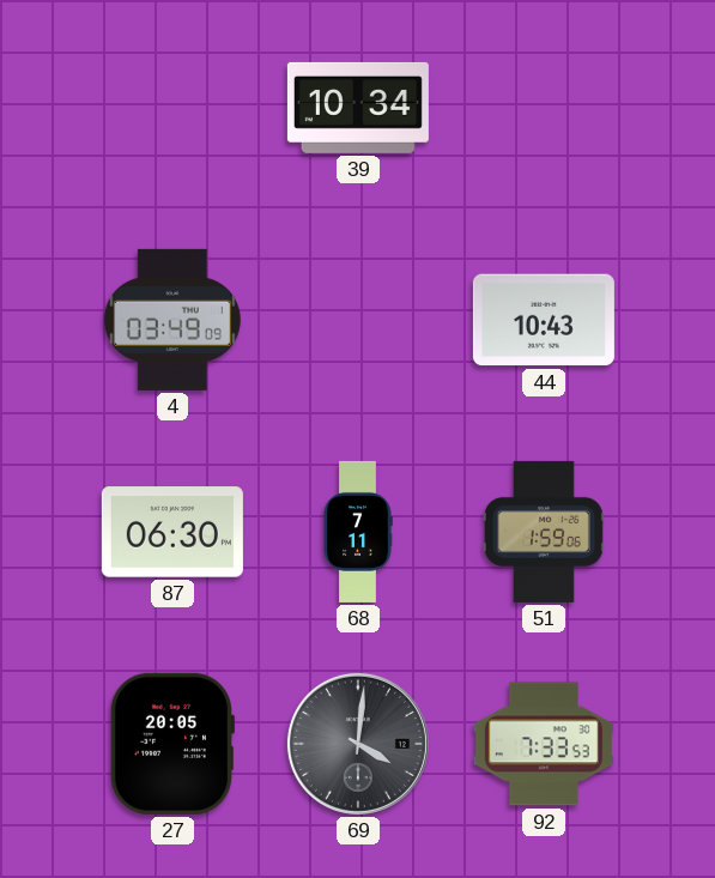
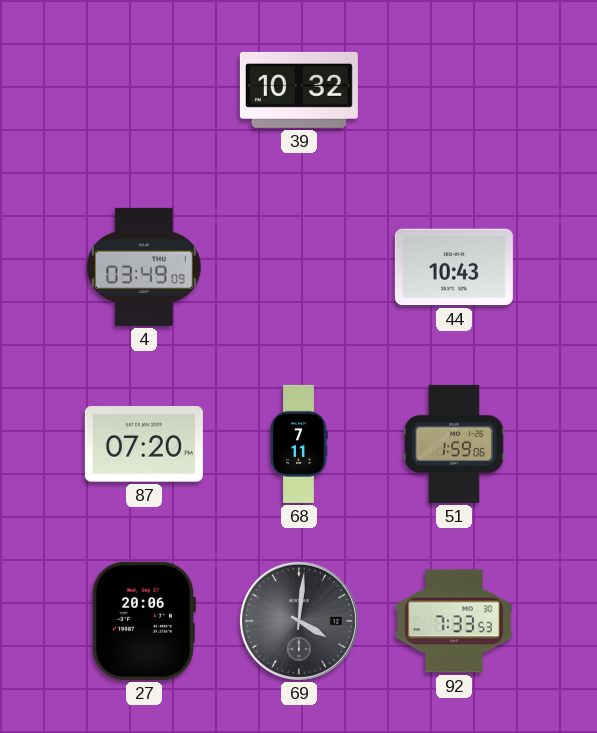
39: 10:34 -> 10:32 (299, 90)
87: 06:30 -> 07:20 (144, 444)
27: 20:05 -> 20:06 (143, 621)
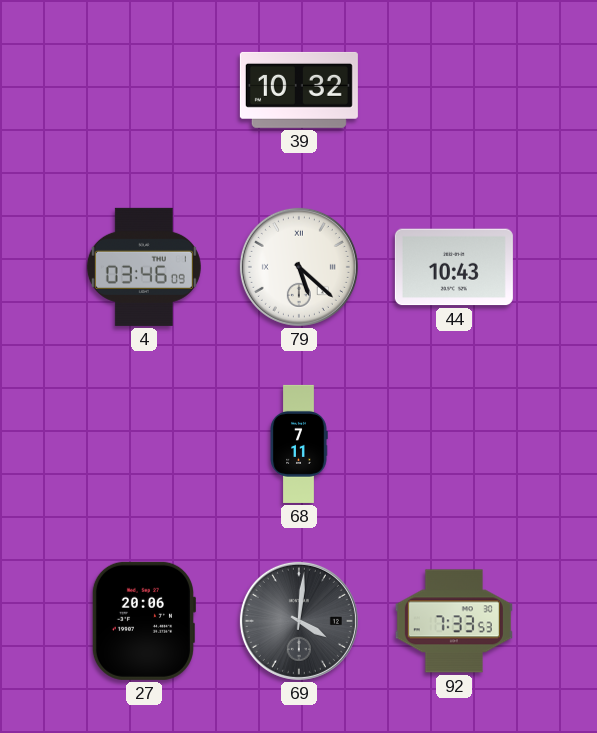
4: 03:49 -> 03:46 (144, 267)
79: none -> 5:22 (299, 267)
87: 07:20 -> none (144, 444)
51: 1:59 -> none (454, 444)
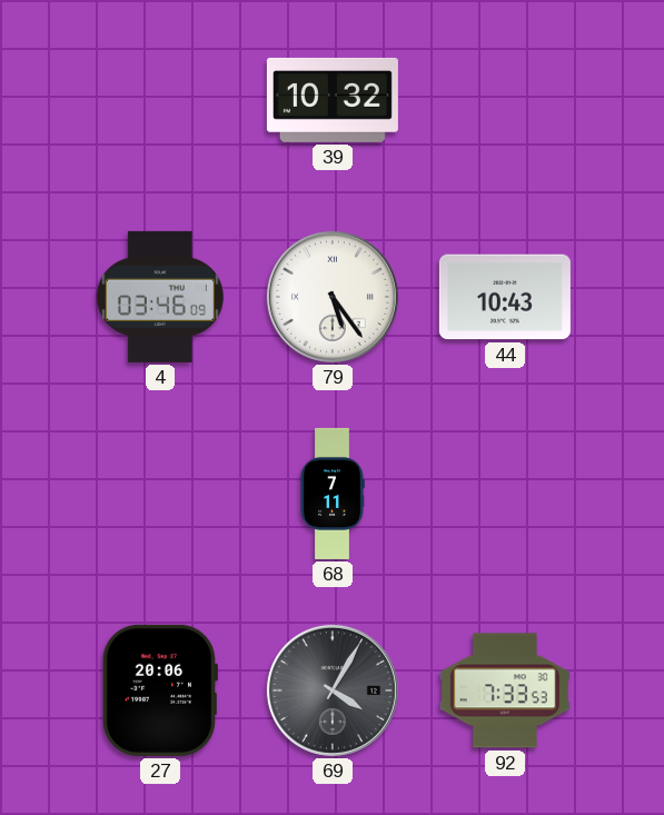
79: 5:22 -> 5:24 (333, 297)
69: 4:01 -> 4:05 (333, 690)
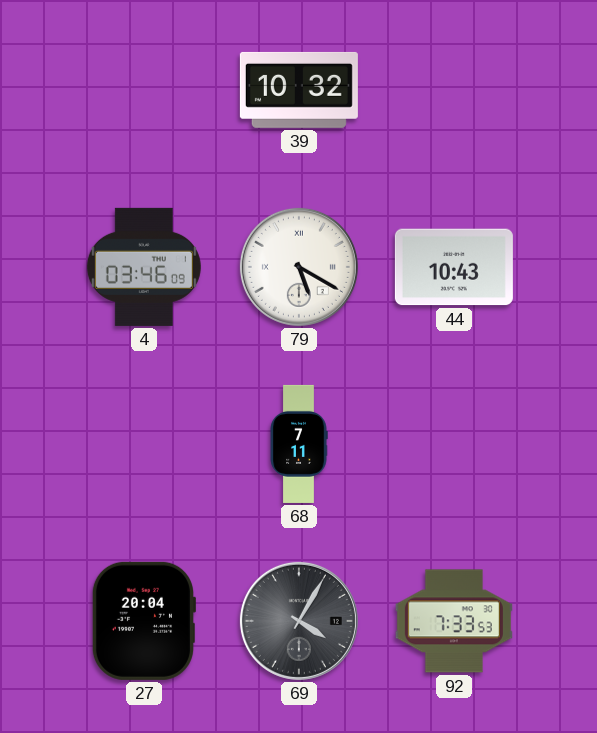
79: 5:24 -> 5:20 (299, 267)
27: 20:06 -> 20:04 (143, 621)
